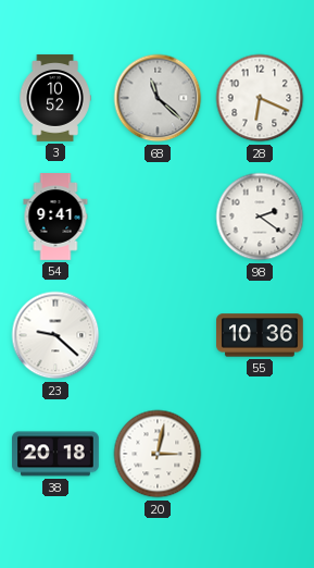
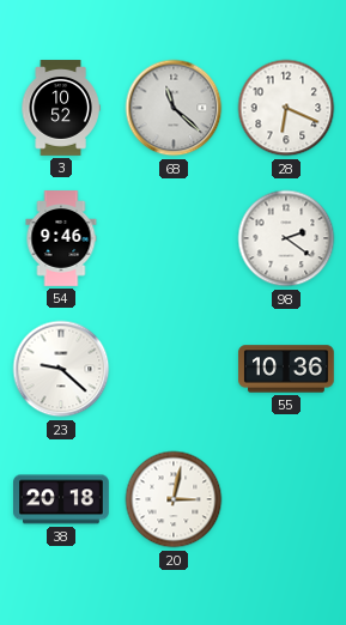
54: 9:41 -> 9:46 (61, 238)
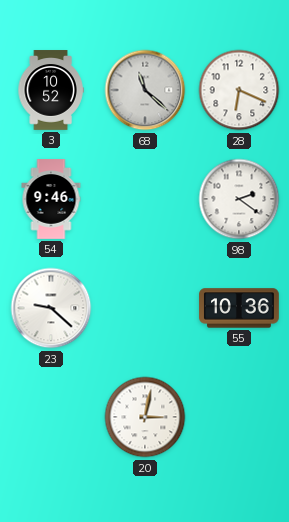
38: 20:18 -> none (62, 499)
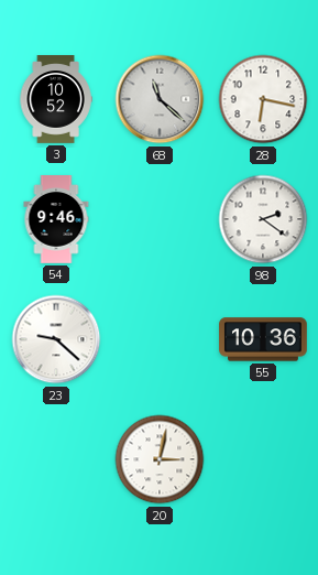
28: 6:19 -> 6:17 (263, 99)
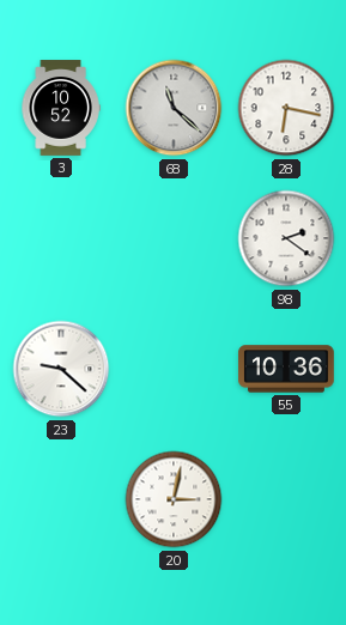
54: 9:46 -> none (56, 219)
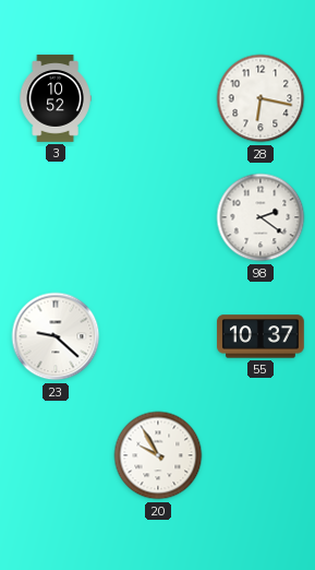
68: 11:22 -> none (174, 108)
55: 10:36 -> 10:37 (261, 336)
20: 3:02 -> 9:55 (158, 455)
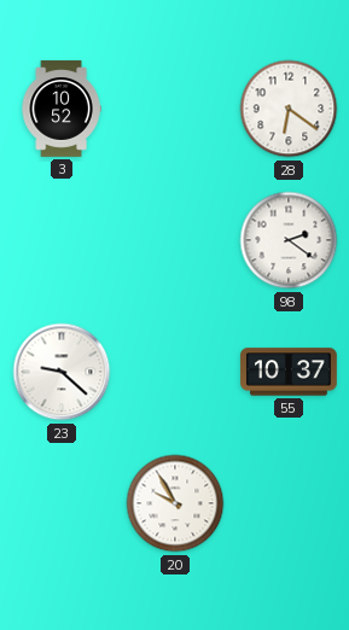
28: 6:17 -> 6:21 (289, 109)
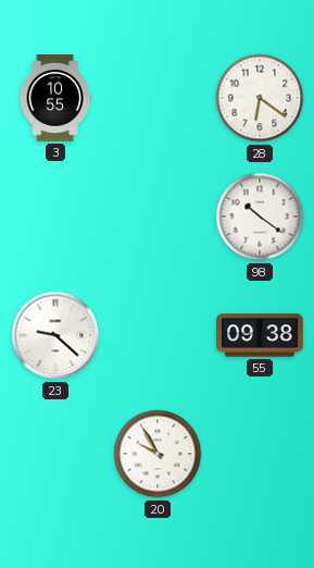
3: 10:52 -> 10:55 (55, 98)
98: 2:21 -> 10:21 (260, 217)
55: 10:37 -> 09:38 (260, 335)
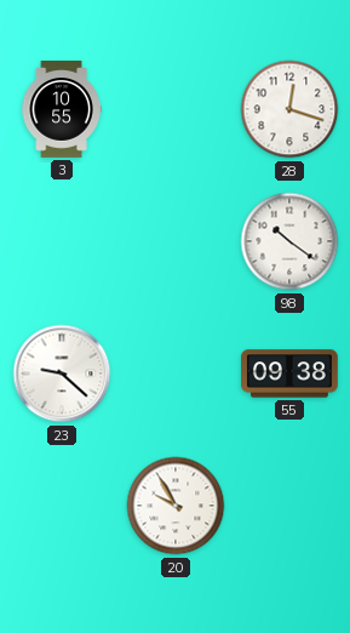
28: 6:21 -> 12:18 (289, 109)
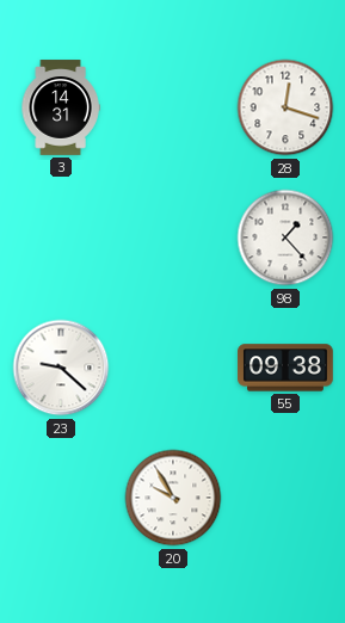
3: 10:55 -> 14:31 (61, 107)
98: 10:21 -> 1:23 (285, 238)
